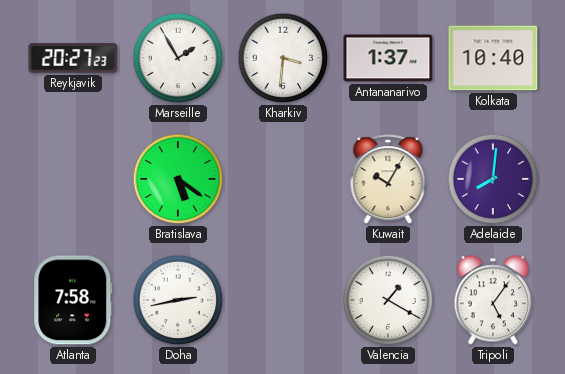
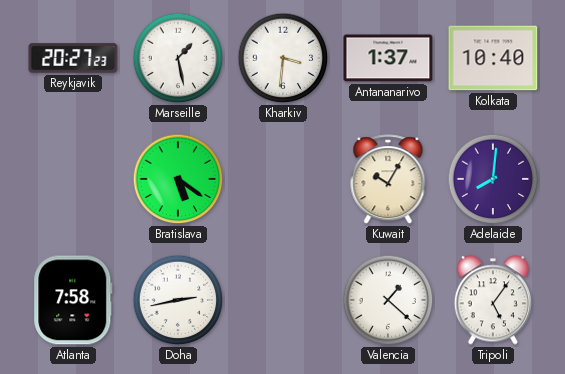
Marseille: 1:55 -> 1:28 (178, 58)
Valencia: 1:20 -> 1:22 (388, 300)
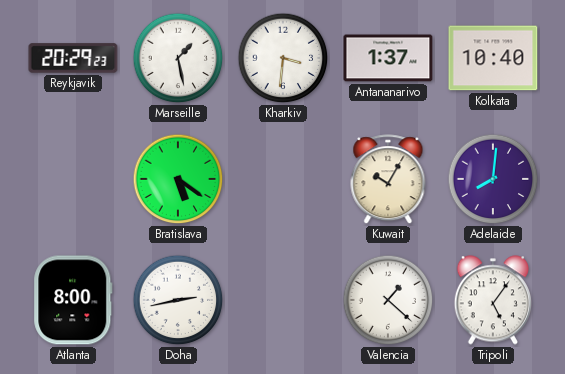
Reykjavik: 20:27 -> 20:29 (73, 58)
Atlanta: 7:58 -> 8:00 (73, 300)
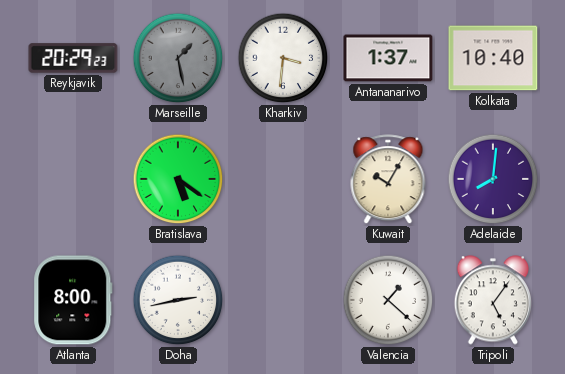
Marseille dial: white -> grey (178, 58)
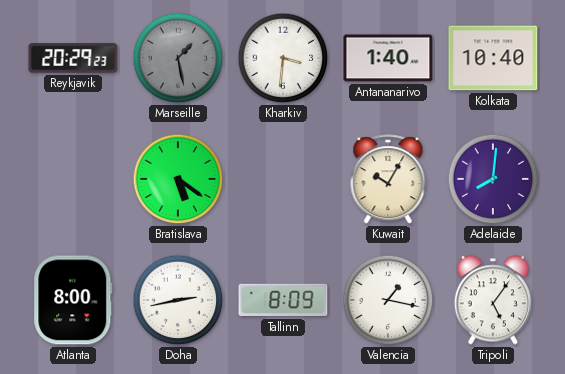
Antananarivo: 1:37 -> 1:40 (388, 58)
Tallinn: none -> 8:09 (283, 300)
Valencia: 1:22 -> 1:17 (388, 300)
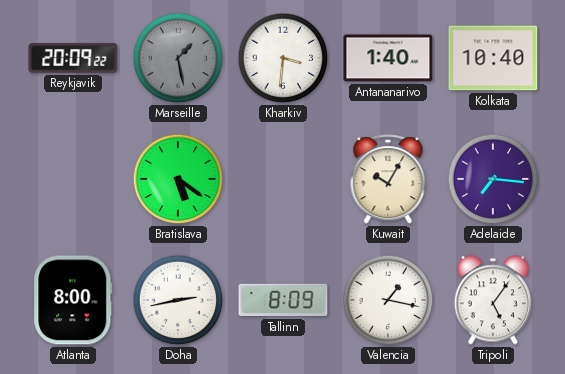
Reykjavik: 20:29 -> 20:09 (73, 58)
Adelaide: 8:01 -> 7:16 (493, 179)
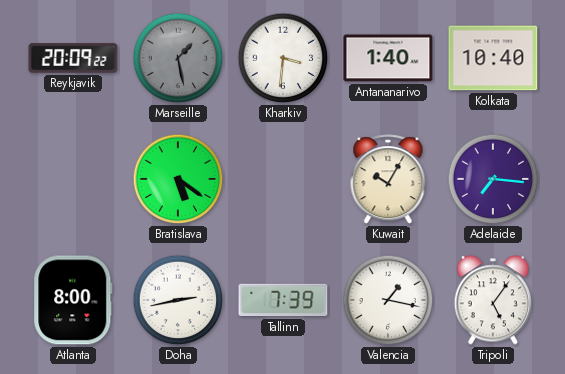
Tallinn: 8:09 -> 7:39 (283, 300)
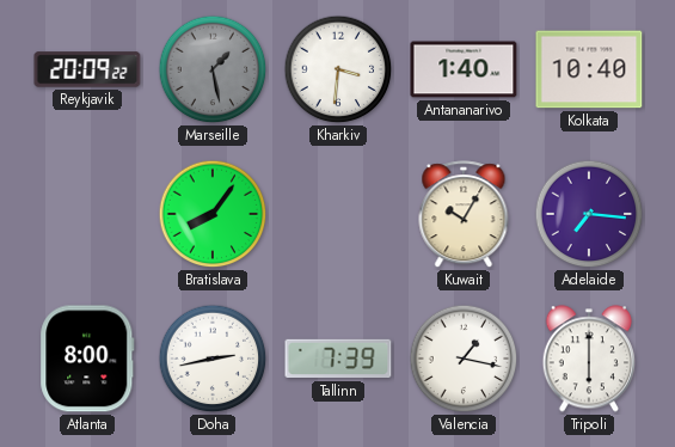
Bratislava: 5:21 -> 8:06 (213, 214)
Tripoli: 5:06 -> 6:00 (589, 359)
